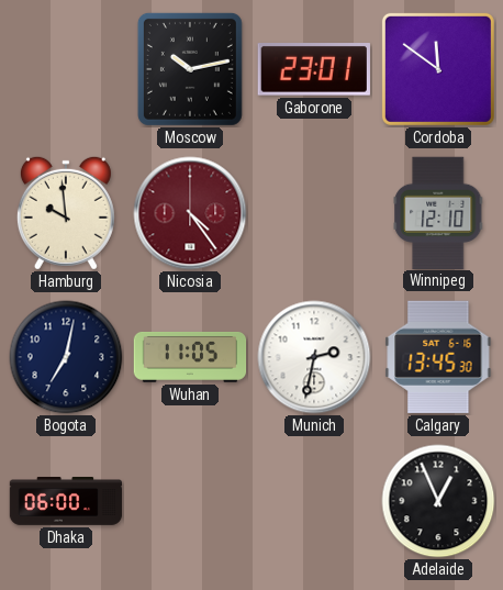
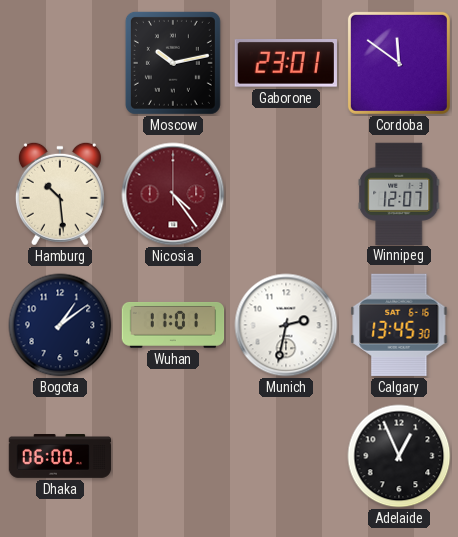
Hamburg: 9:59 -> 10:29 (60, 194)
Winnipeg: 12:10 -> 12:07 (399, 193)
Bogota: 7:02 -> 1:09 (60, 325)
Wuhan: 11:05 -> 11:01 (173, 325)
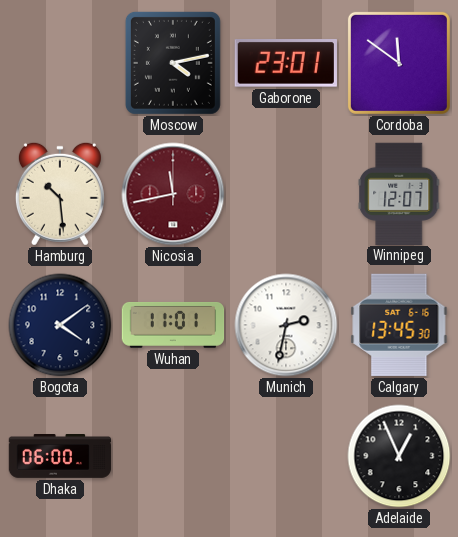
Moscow: 10:13 -> 4:13 (173, 63)
Nicosia: 4:24 -> 11:43 (173, 194)
Bogota: 1:09 -> 4:09 (60, 325)
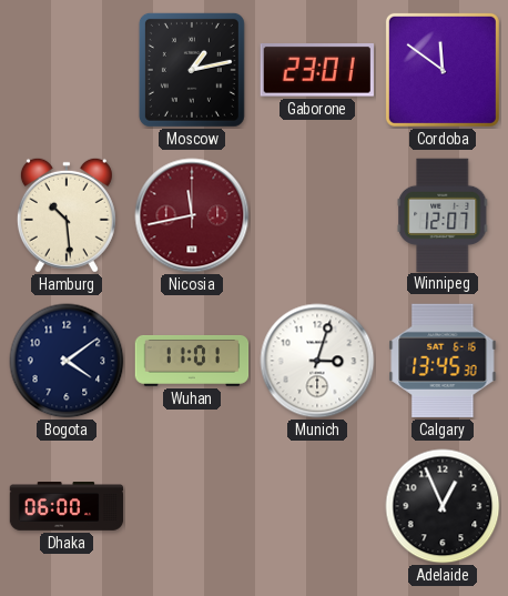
Moscow: 4:13 -> 1:13 (192, 70)
Munich: 2:32 -> 3:03 (317, 361)
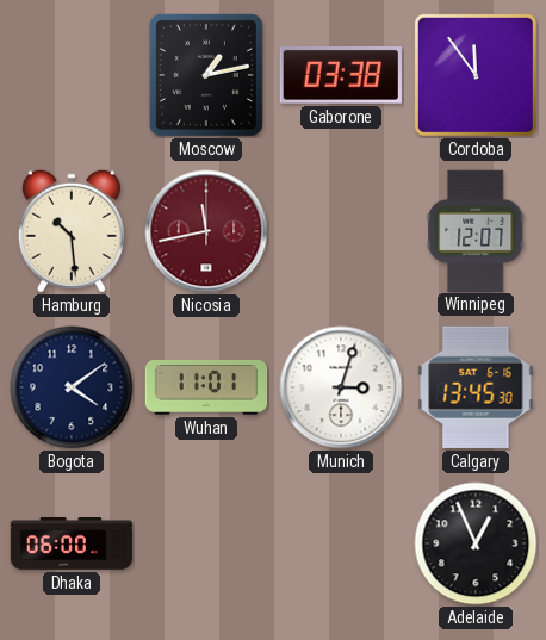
Gaborone: 23:01 -> 03:38 (341, 76)
Cordoba: 11:51 -> 11:54 (476, 75)
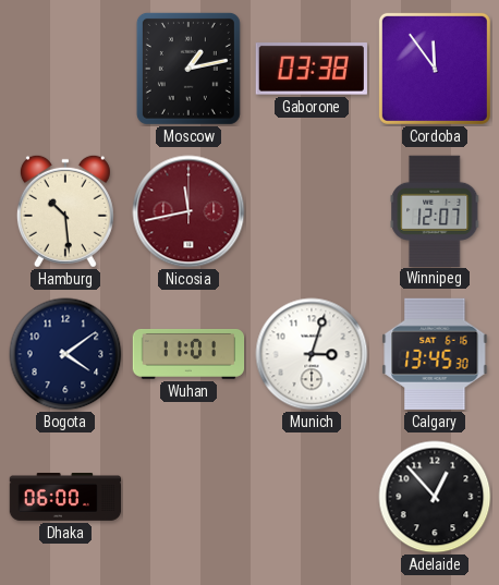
Adelaide: 12:56 -> 12:53 (435, 497)
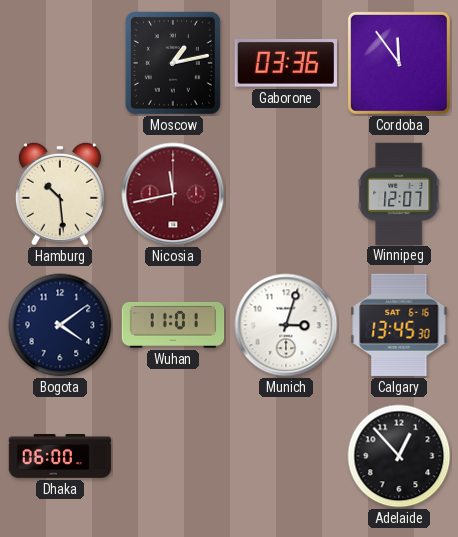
Gaborone: 03:38 -> 03:36 (286, 64)
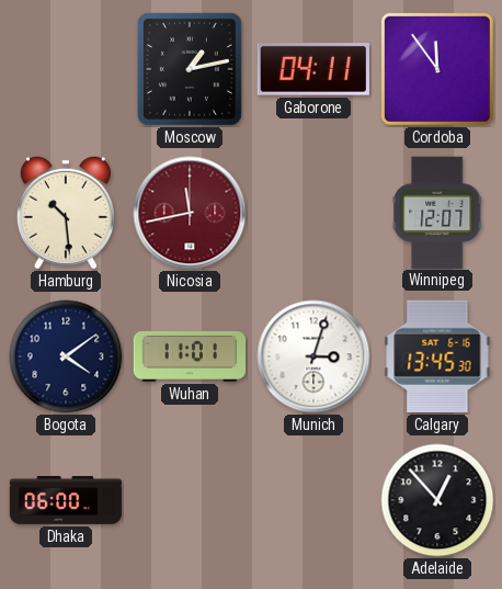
Gaborone: 03:36 -> 04:11 (313, 70)
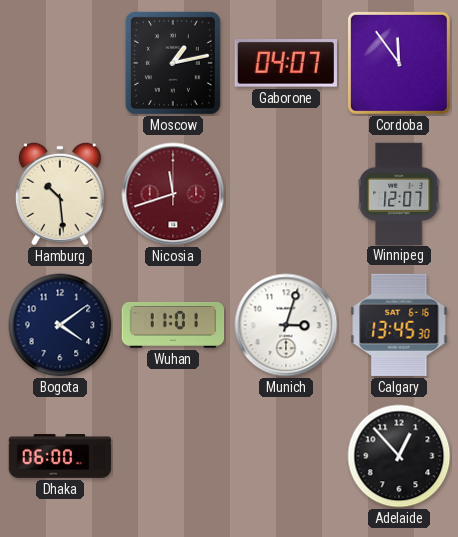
Gaborone: 04:11 -> 04:07 (286, 64)
Nicosia: 11:43 -> 11:42 (173, 194)
